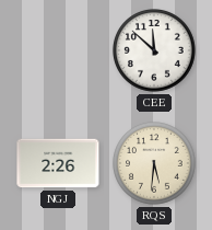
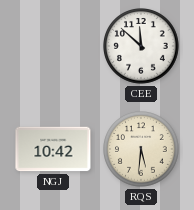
NGJ: 2:26 -> 10:42 (53, 149)
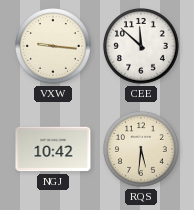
VXW: none -> 9:16 (54, 47)
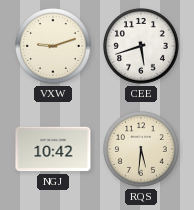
VXW: 9:16 -> 9:12 (54, 47)
CEE: 11:52 -> 5:42 (142, 47)
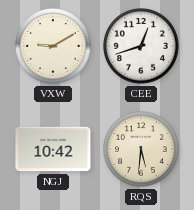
VXW: 9:12 -> 9:10 (54, 47)
CEE: 5:42 -> 12:42 (142, 47)
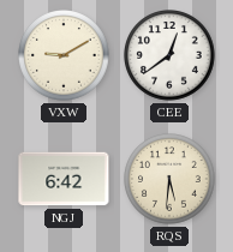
CEE: 12:42 -> 12:39 (171, 56)
NGJ: 10:42 -> 6:42 (64, 179)
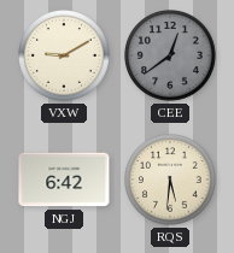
CEE dial: white -> grey (171, 57)
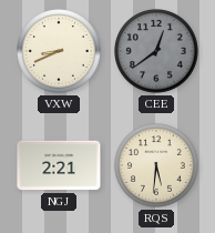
VXW: 9:10 -> 8:41 (60, 52)
NGJ: 6:42 -> 2:21 (59, 165)
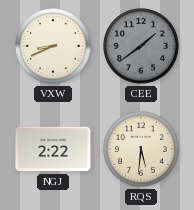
CEE: 12:39 -> 1:39 (142, 47)
NGJ: 2:21 -> 2:22 (53, 149)
